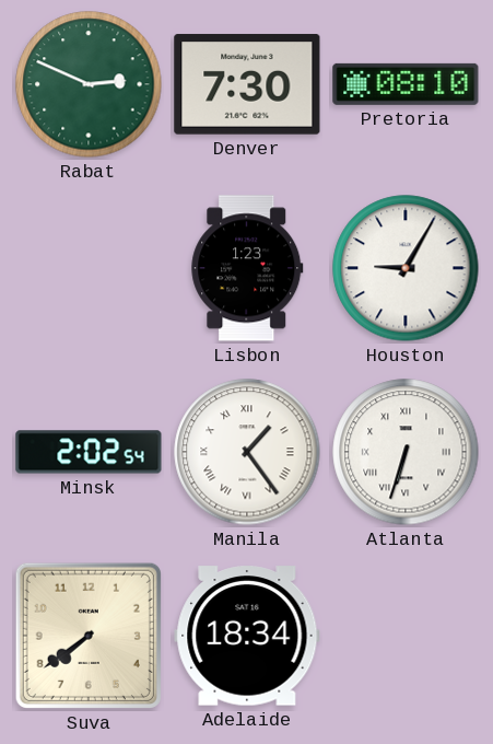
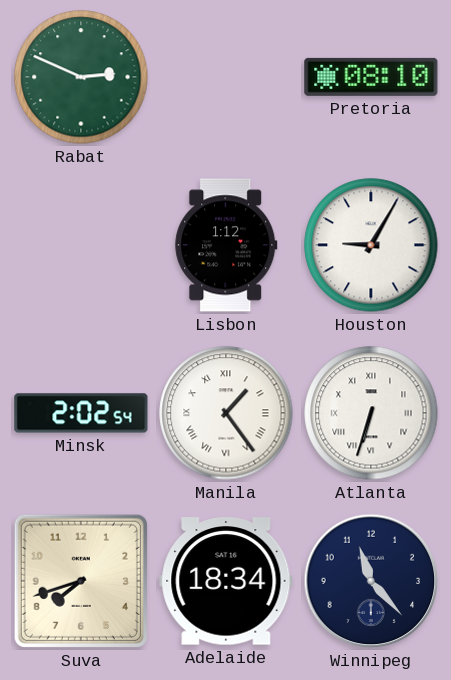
Denver: 7:30 -> none (247, 84)
Lisbon: 1:23 -> 1:12 (226, 245)
Suva: 7:39 -> 7:42 (81, 581)
Winnipeg: none -> 11:23 (371, 581)
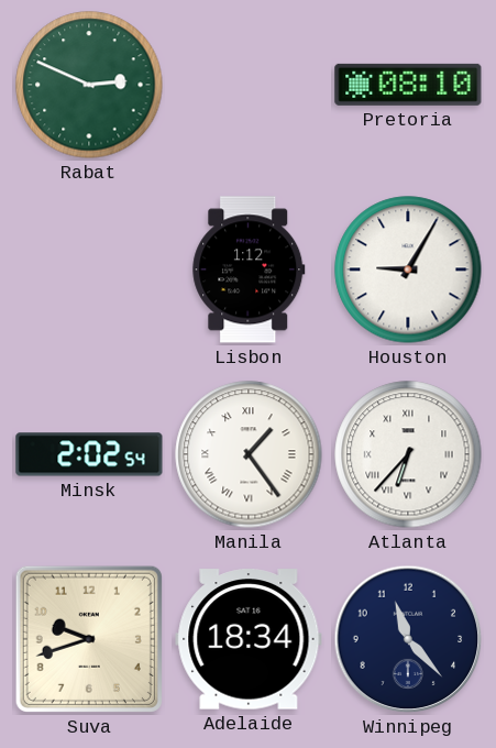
Atlanta: 6:33 -> 6:37 (408, 454)
Suva: 7:42 -> 9:42 (89, 639)
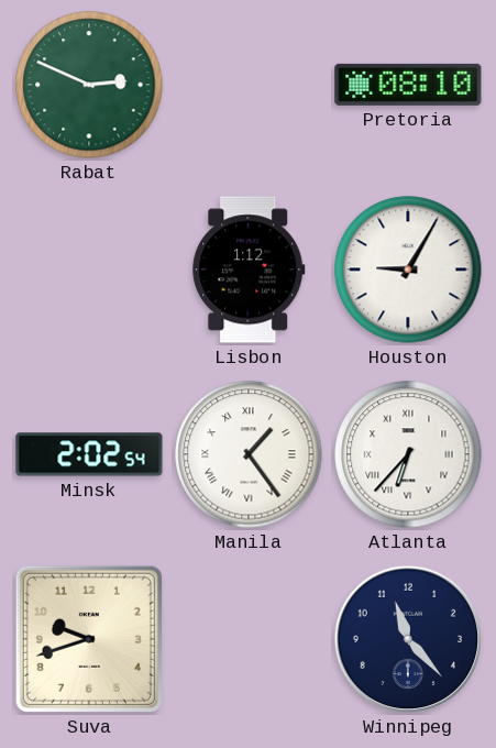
Adelaide: 18:34 -> none (249, 639)
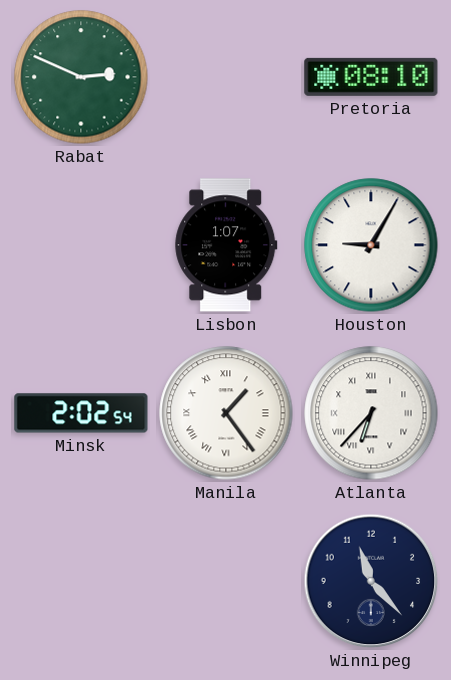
Lisbon: 1:12 -> 1:07 (226, 245)
Suva: 9:42 -> none (89, 639)
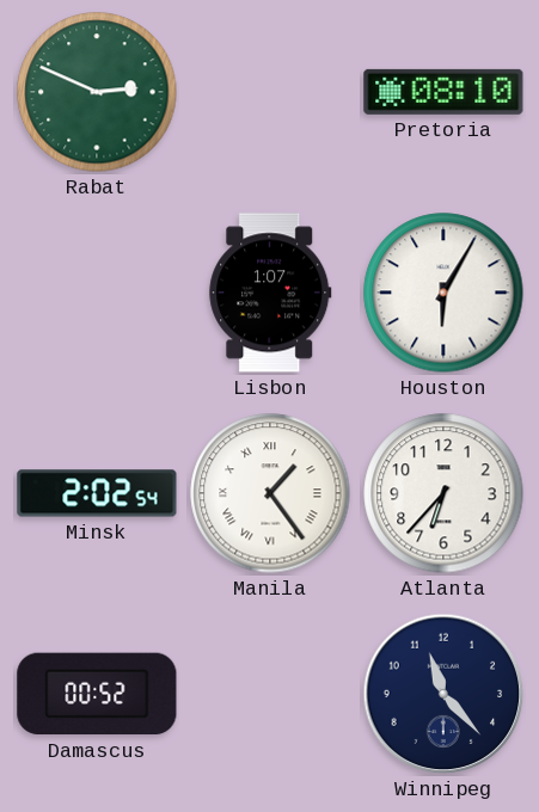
Houston: 9:05 -> 6:05 (443, 293)
Atlanta numerals: Roman -> Arabic (443, 493)
Damascus: none -> 00:52 (97, 694)
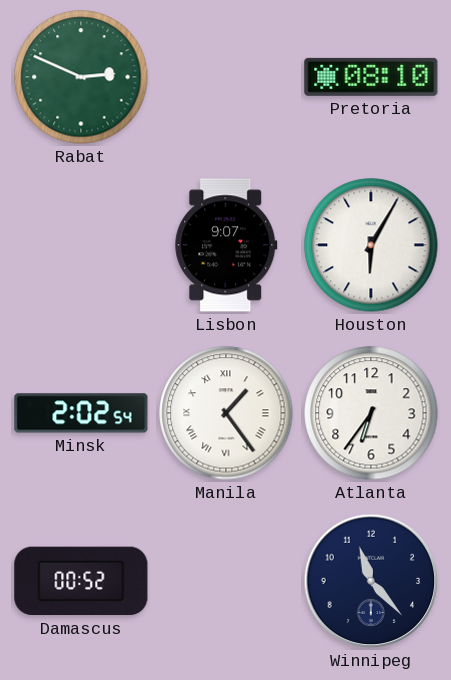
Lisbon: 1:07 -> 9:07 (226, 245)
Atlanta: 6:37 -> 6:36 (371, 413)
